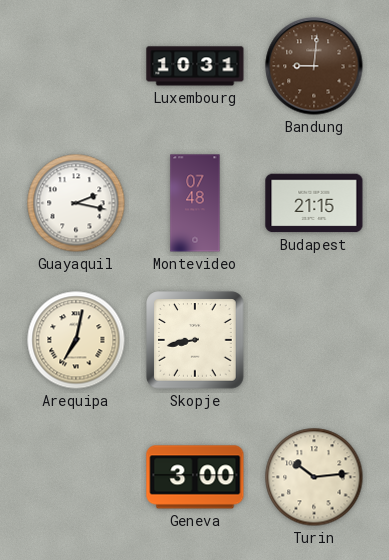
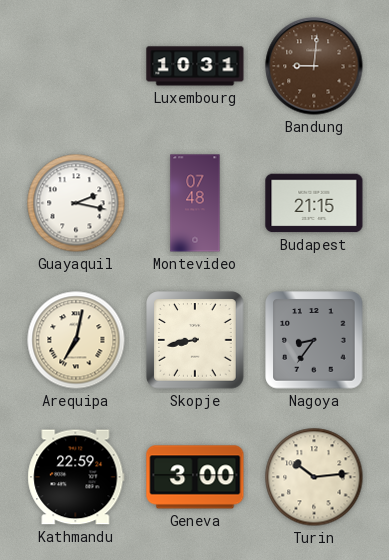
Nagoya: none -> 8:36 (314, 340)
Kathmandu: none -> 22:59 (76, 477)
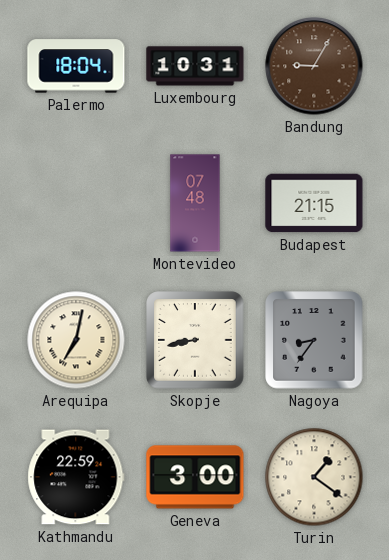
Palermo: none -> 18:04 (76, 66)
Bandung: 9:01 -> 9:05 (314, 66)
Guayaquil: 2:17 -> none (76, 203)
Turin: 10:14 -> 1:21 (314, 477)
